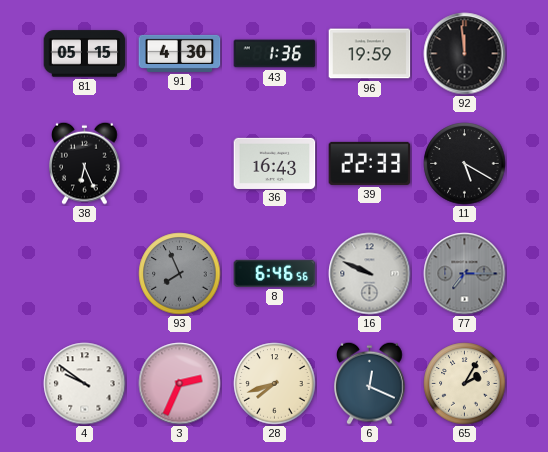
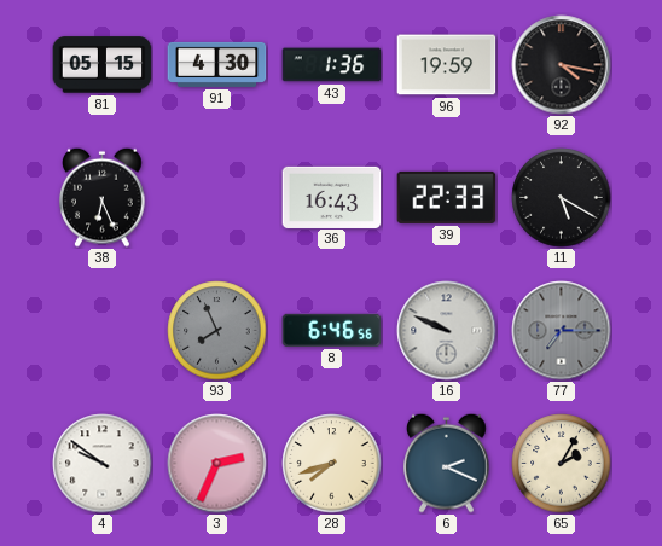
92: 11:59 -> 4:17 (562, 65)
6: 12:19 -> 2:19 (447, 463)
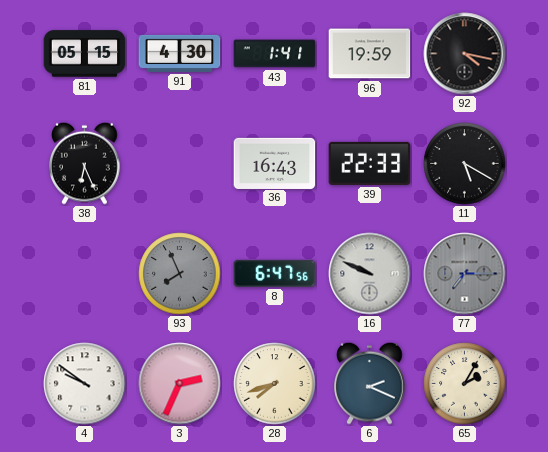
43: 1:36 -> 1:41 (275, 54)
8: 6:46 -> 6:47 (275, 273)
